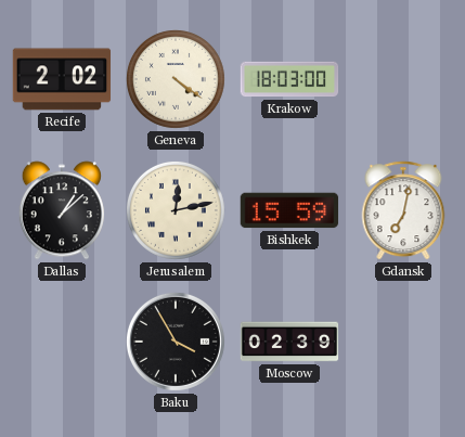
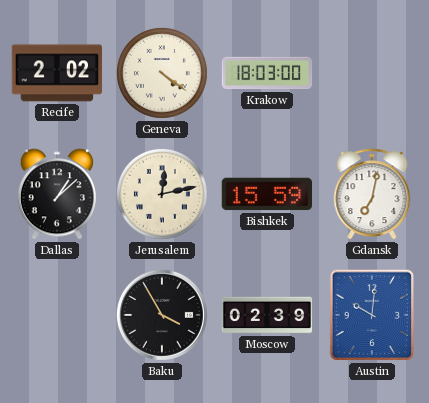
Austin: none -> 10:01 (372, 315)
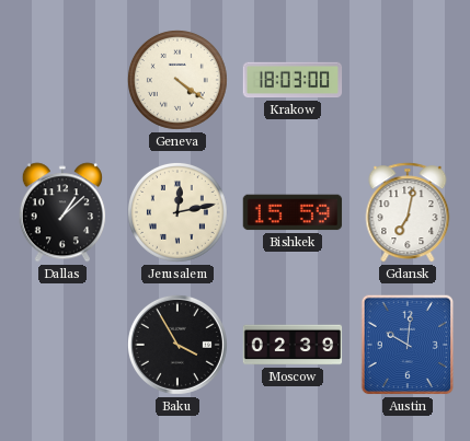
Recife: 2:02 -> none (57, 73)
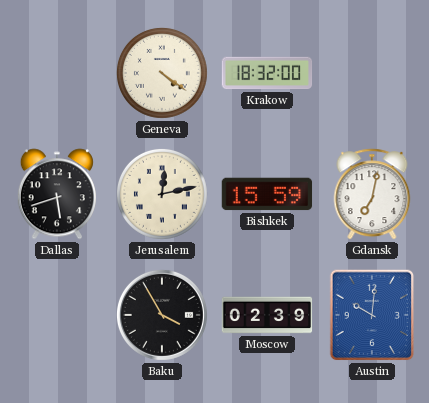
Krakow: 18:03 -> 18:32 (267, 73)
Dallas: 1:08 -> 5:42 (57, 194)
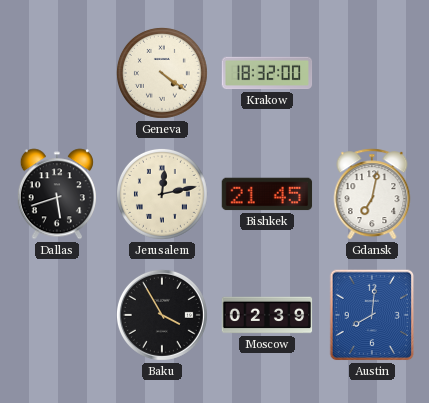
Bishkek: 15:59 -> 21:45 (267, 194)
Austin: 10:01 -> 8:01 (372, 315)
